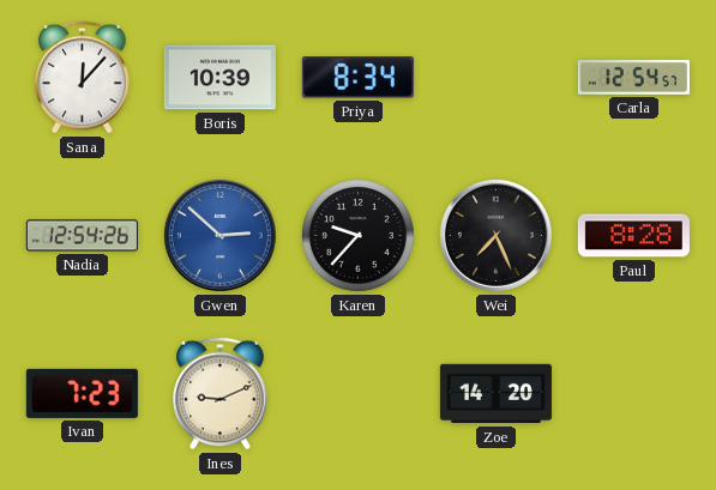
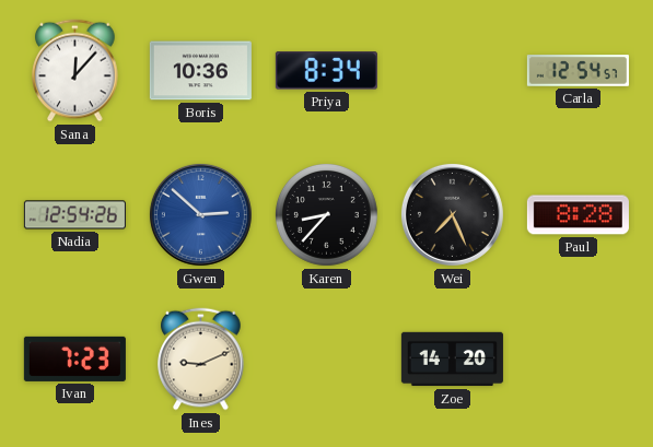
Boris: 10:39 -> 10:36 (200, 71)
Karen: 9:37 -> 8:37 (326, 214)
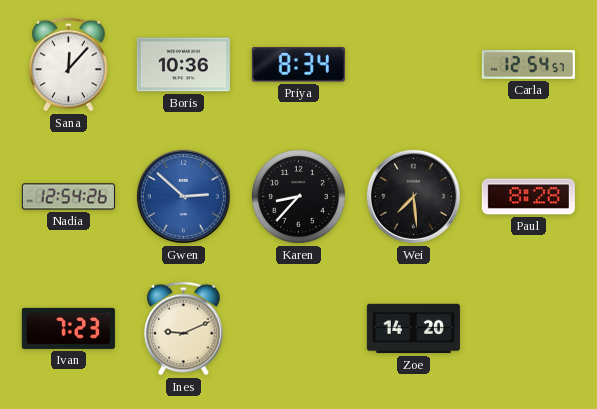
Wei: 7:26 -> 7:29 (413, 196)
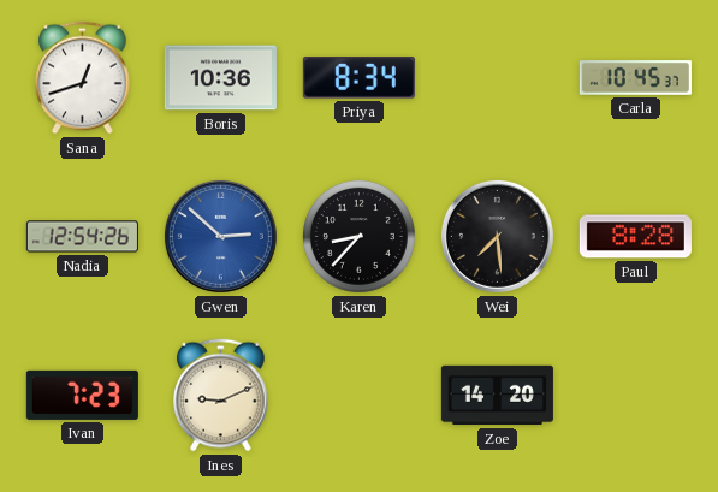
Sana: 12:07 -> 12:42 (83, 78)
Carla: 12:54 -> 10:45 (635, 78)
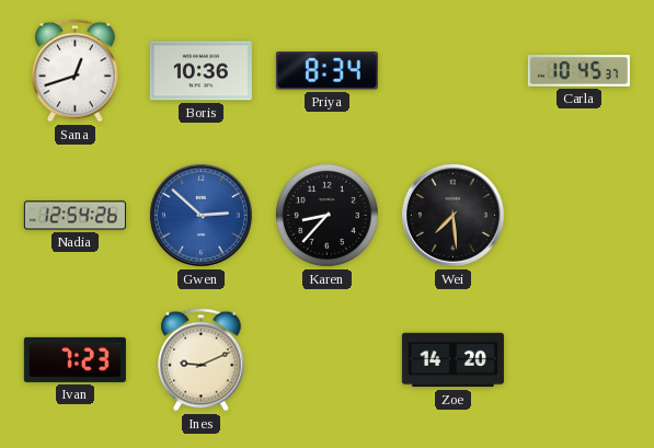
Paul: 8:28 -> none (635, 237)
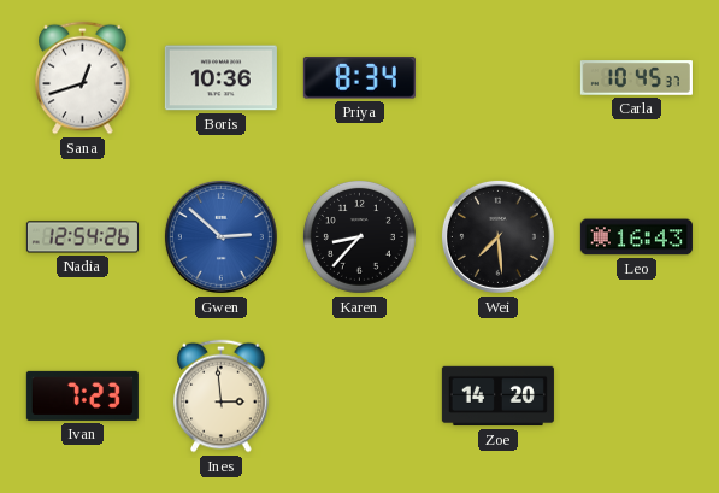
Leo: none -> 16:43 (636, 237)
Ines: 9:11 -> 2:59 (222, 397)
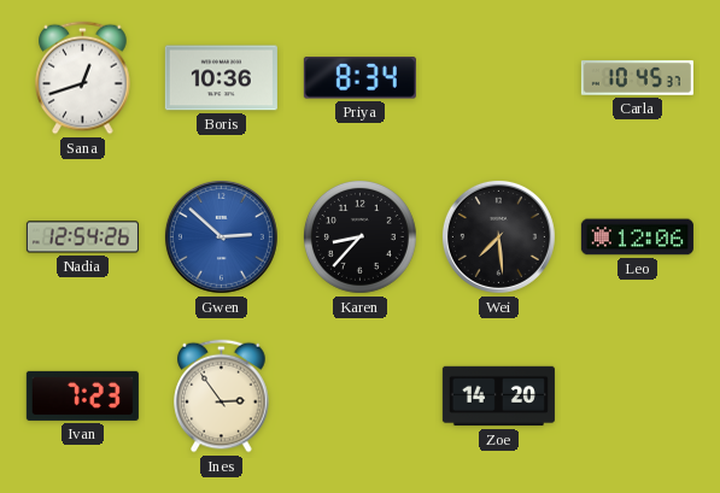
Leo: 16:43 -> 12:06 (637, 237)
Ines: 2:59 -> 2:54 (222, 397)
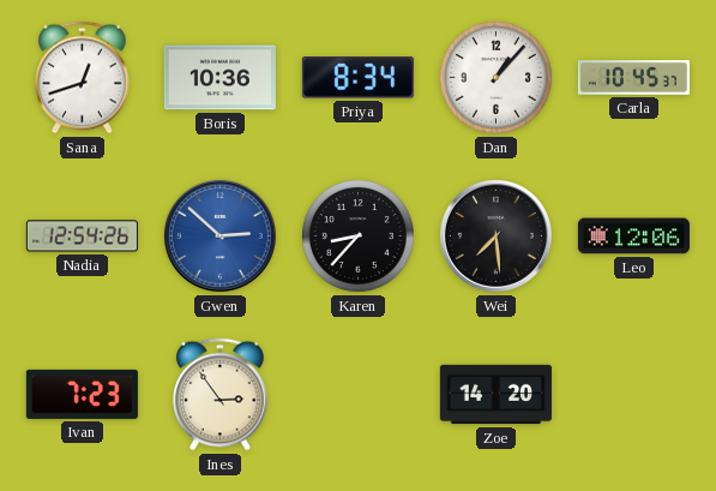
Dan: none -> 1:07 (495, 77)
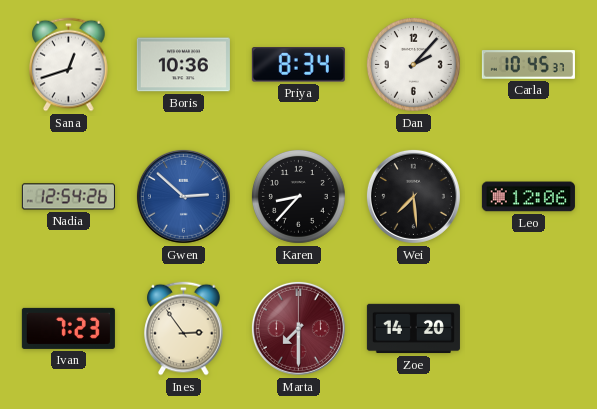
Dan: 1:07 -> 2:07 (413, 64)
Marta: none -> 7:30 (298, 328)
